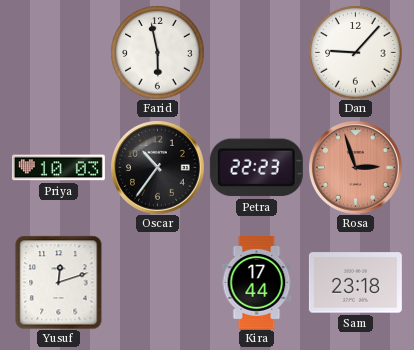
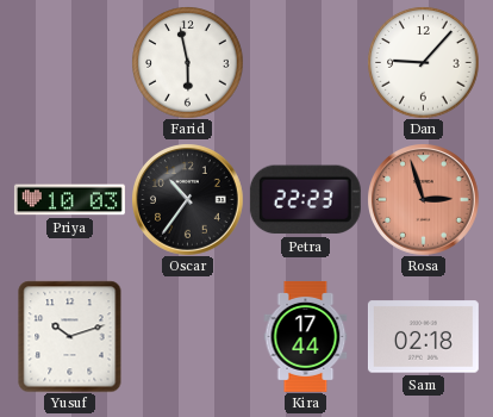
Yusuf: 12:12 -> 10:12 (70, 336)
Sam: 23:18 -> 02:18 (423, 337)
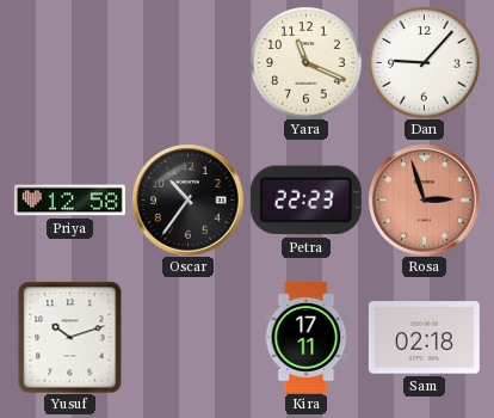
Farid: 5:58 -> none (187, 62)
Yara: none -> 11:19 (305, 62)
Priya: 10:03 -> 12:58 (69, 201)
Kira: 17:44 -> 17:11 (307, 337)
